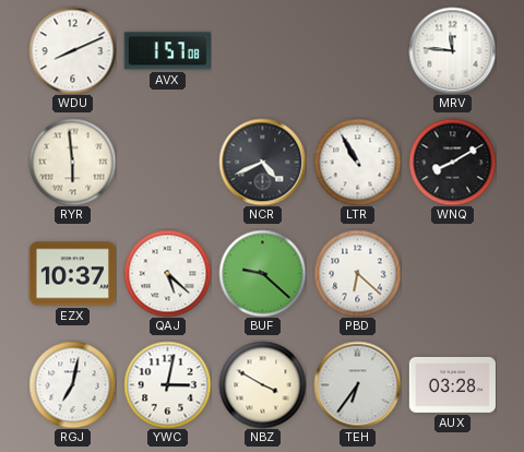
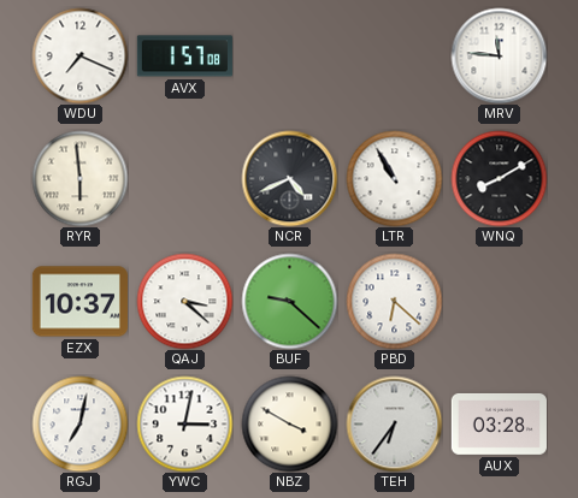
WDU: 8:11 -> 7:19 (79, 55)
QAJ: 5:22 -> 3:22 (184, 301)
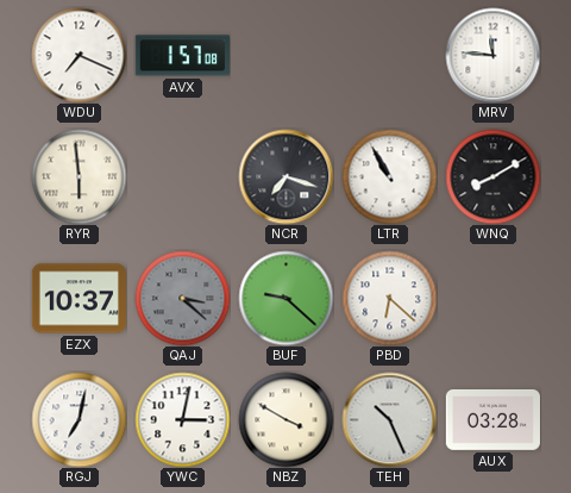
NCR: 4:41 -> 7:18 (285, 176)
QAJ dial: white -> grey (182, 298)
TEH: 6:36 -> 10:26 (389, 419)
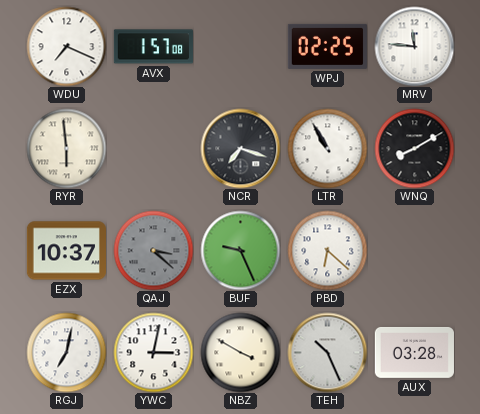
WPJ: none -> 02:25 (327, 46)
BUF: 9:22 -> 9:26 (240, 250)
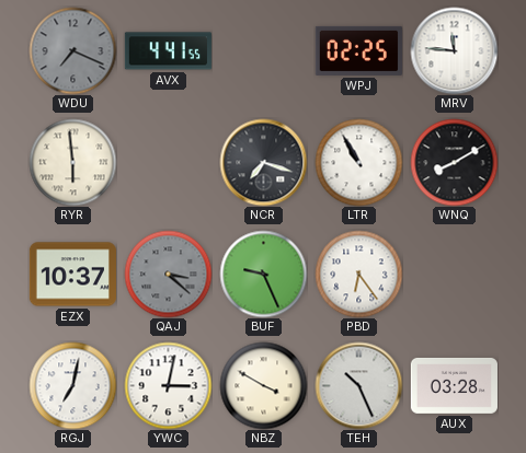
WDU dial: white -> grey (72, 50)
AVX: 1:57 -> 4:41 (168, 51)
PBD: 6:22 -> 6:24 (358, 274)
